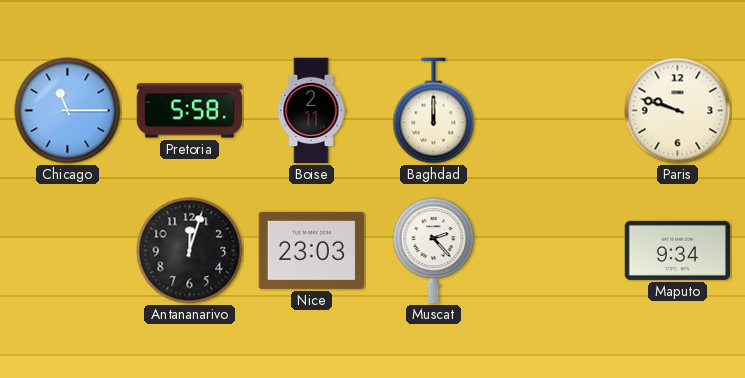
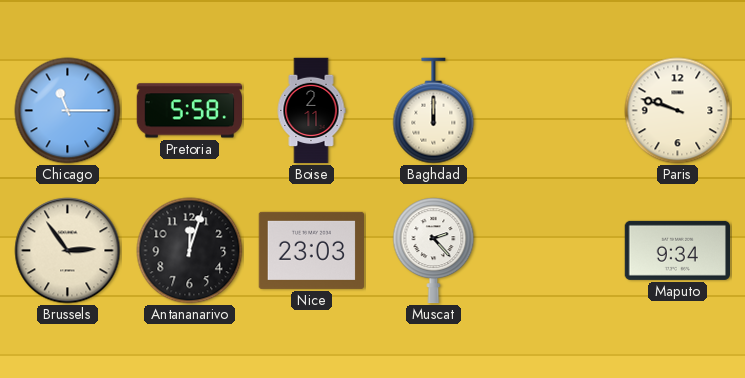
Brussels: none -> 2:54 (68, 251)
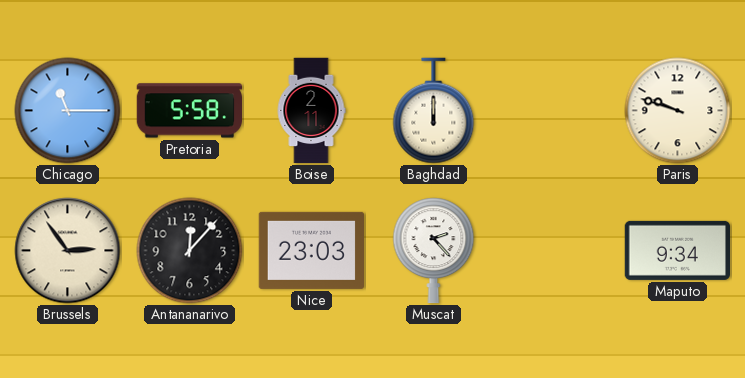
Antananarivo: 12:03 -> 12:07 (190, 251)
